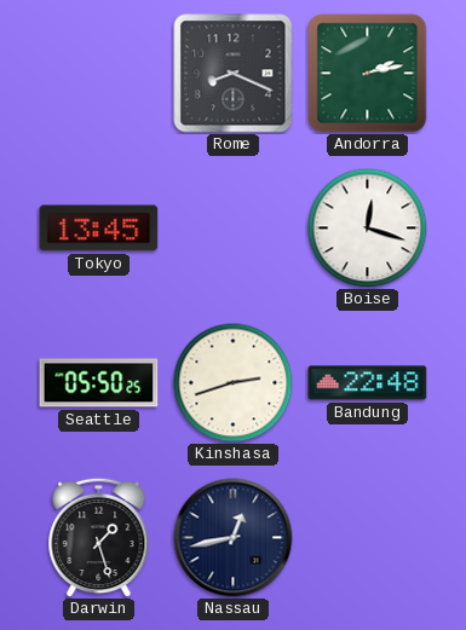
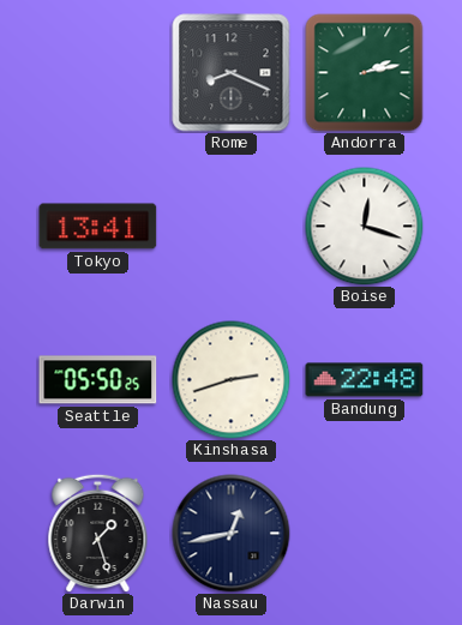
Tokyo: 13:45 -> 13:41 (98, 227)
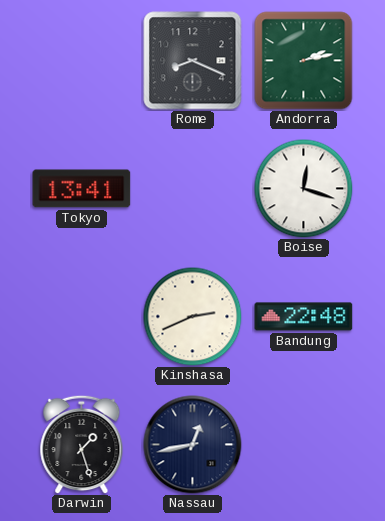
Seattle: 05:50 -> none (98, 380)
Kinshasa: 2:42 -> 2:41 (193, 317)
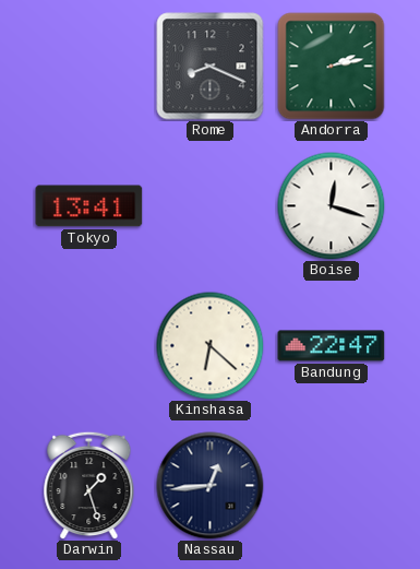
Kinshasa: 2:41 -> 6:22 (211, 346)
Bandung: 22:48 -> 22:47 (332, 346)
Nassau: 12:43 -> 12:44 (211, 486)
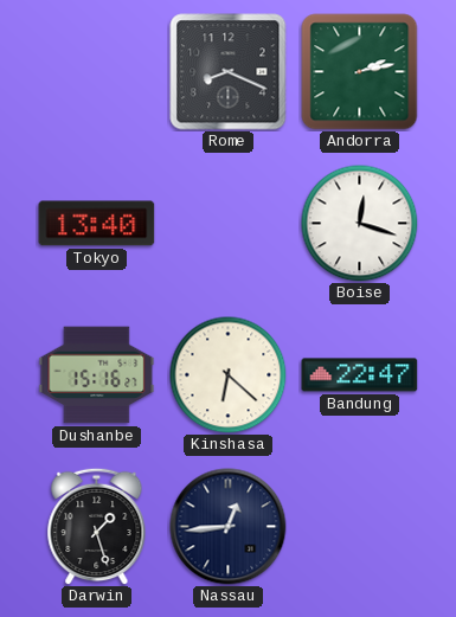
Tokyo: 13:41 -> 13:40 (97, 224)
Dushanbe: none -> 15:16 (97, 375)
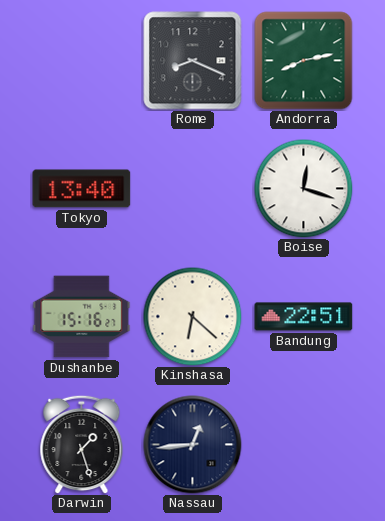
Andorra: 2:13 -> 8:13 (304, 61)
Bandung: 22:47 -> 22:51 (304, 317)
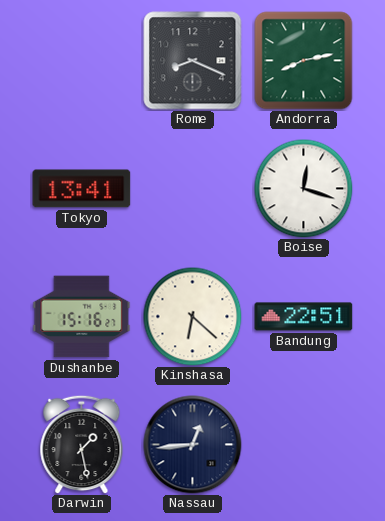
Tokyo: 13:40 -> 13:41 (82, 189)
Darwin: 1:27 -> 1:28 (82, 444)
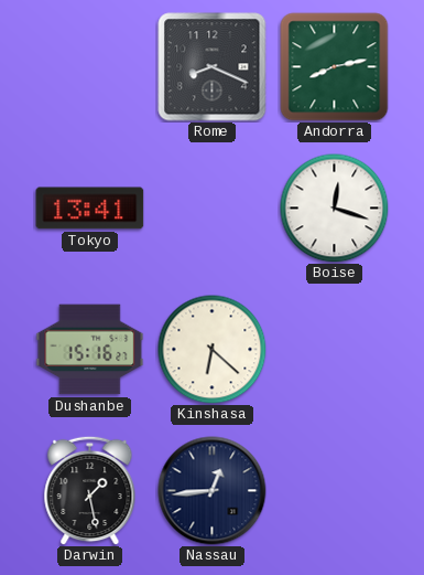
Bandung: 22:51 -> none (304, 317)
